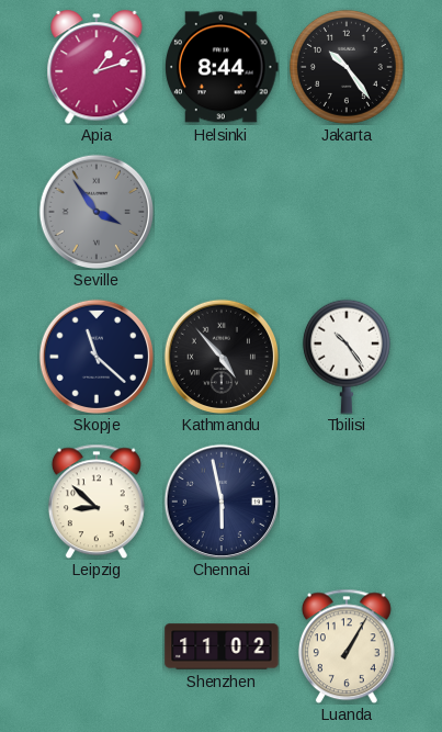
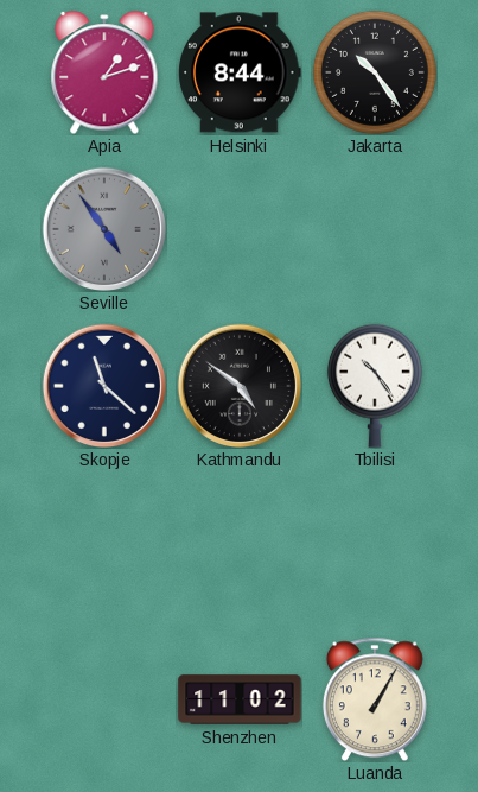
Seville: 3:54 -> 4:54 (103, 228)
Kathmandu: 4:53 -> 4:51 (238, 385)
Leipzig: 8:52 -> none (97, 502)
Chennai: 5:58 -> none (220, 500)
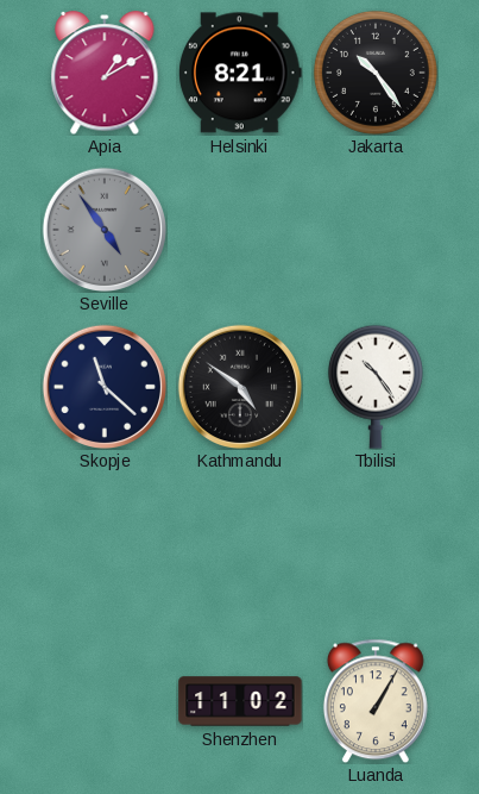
Apia: 1:12 -> 1:10 (105, 73)
Helsinki: 8:44 -> 8:21 (241, 73)
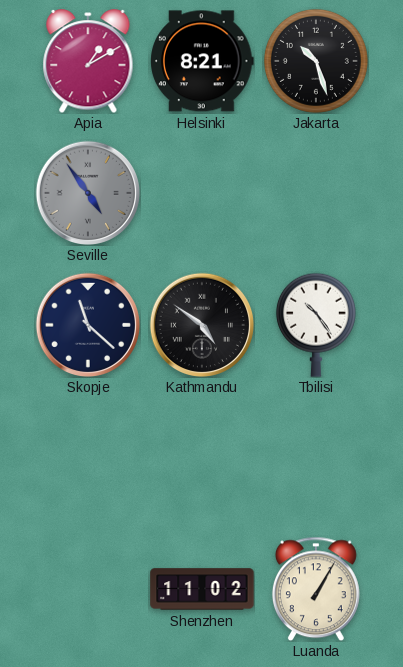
Jakarta: 10:24 -> 10:27 (316, 61)
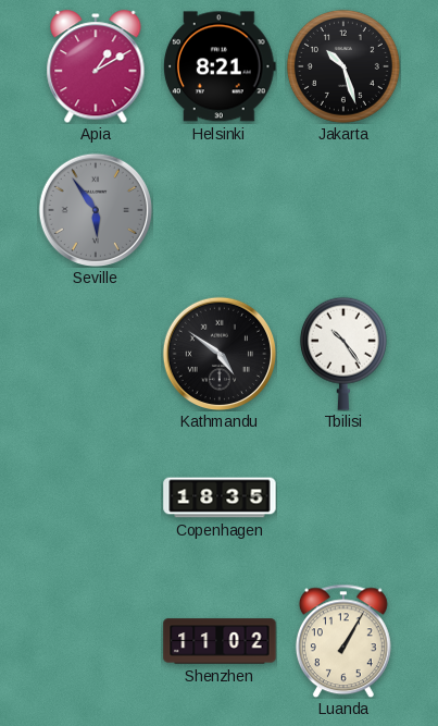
Seville: 4:54 -> 5:54 (95, 209)
Skopje: 11:22 -> none (87, 324)
Copenhagen: none -> 18:35 (220, 497)
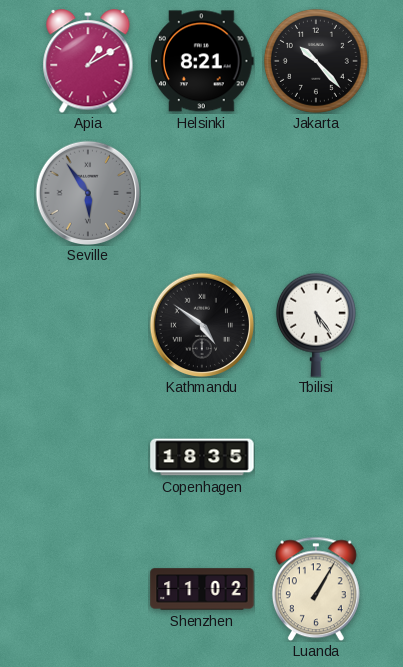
Jakarta: 10:27 -> 10:23 (316, 61)
Tbilisi: 10:24 -> 5:24 (316, 325)
